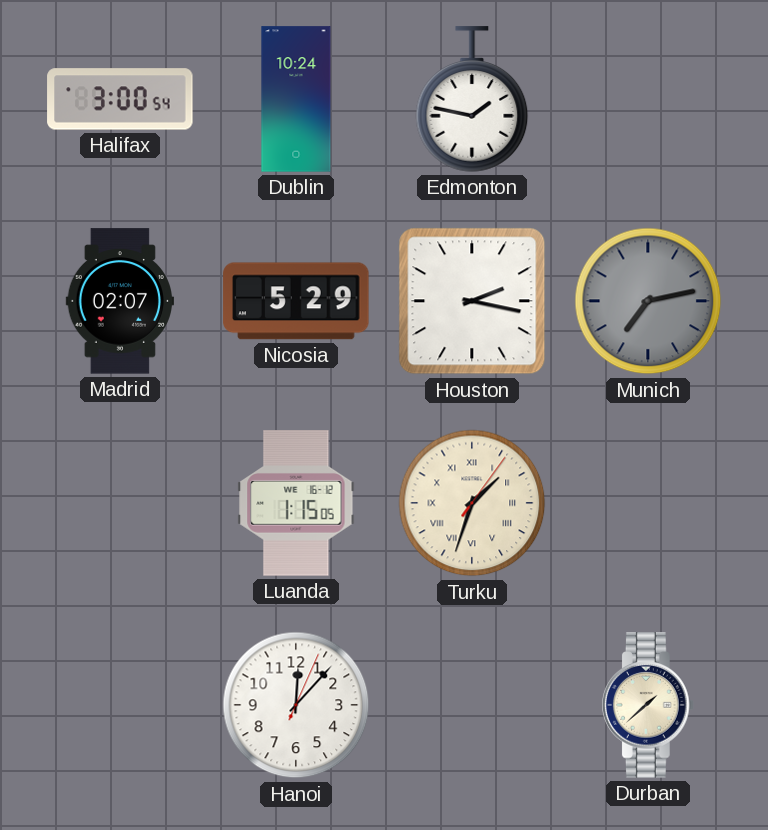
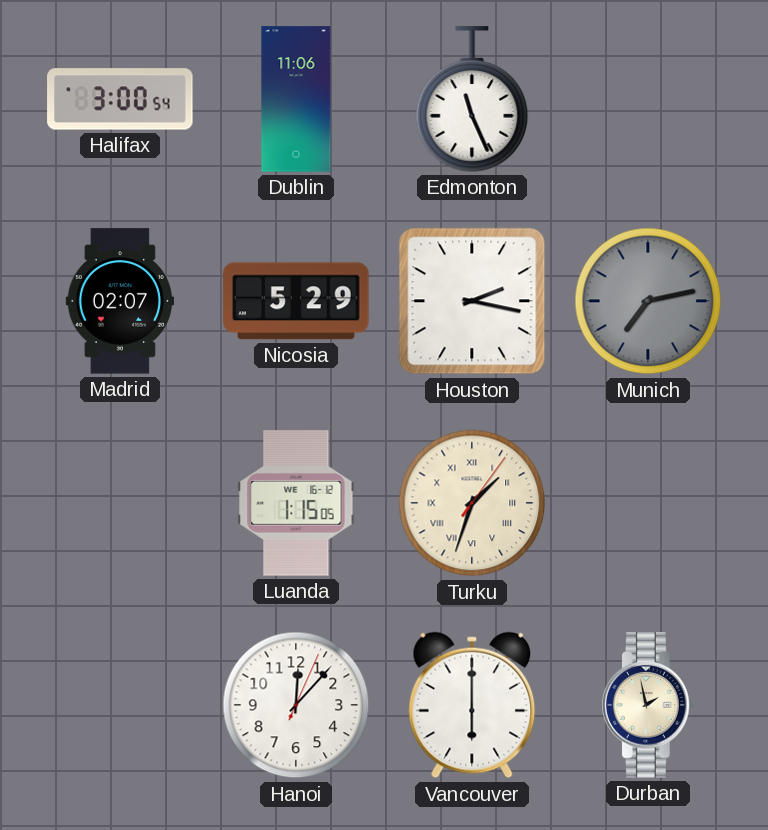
Dublin: 10:24 -> 11:06 (296, 99)
Edmonton: 1:47 -> 11:26 (472, 99)
Vancouver: none -> 6:00 (472, 705)
Durban: 1:38 -> 1:58 (649, 705)
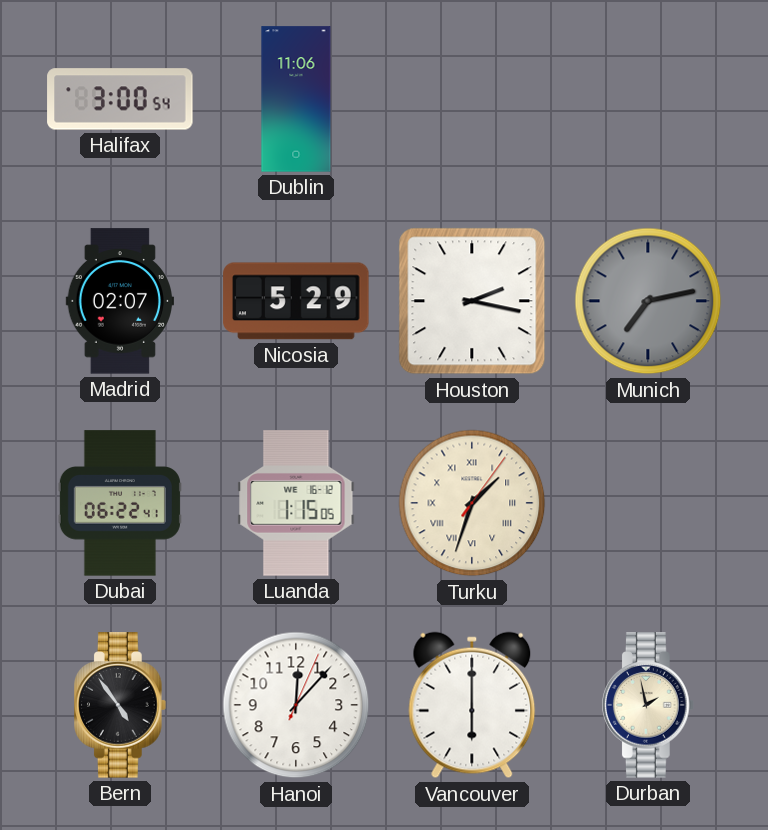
Edmonton: 11:26 -> none (472, 99)
Dubai: none -> 06:22 (120, 503)
Bern: none -> 4:54 (121, 705)
